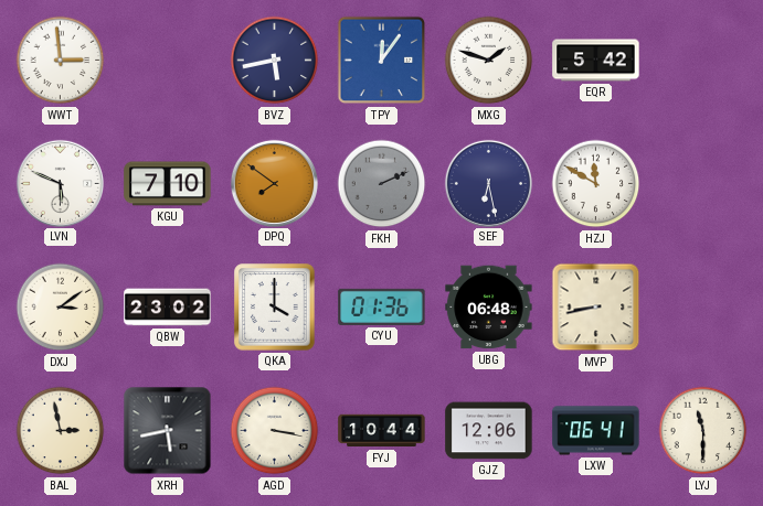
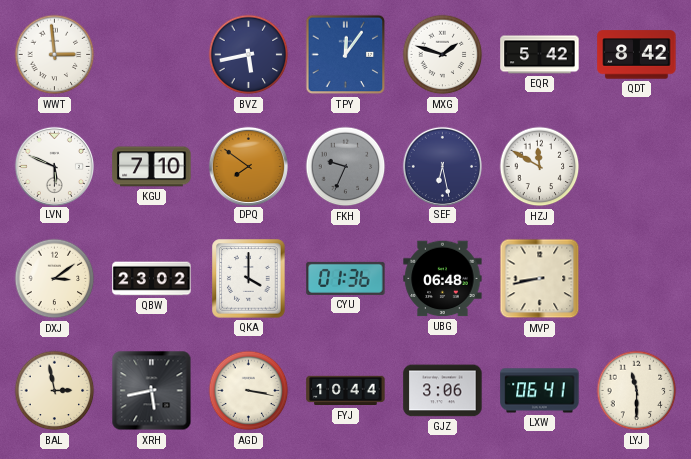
QDT: none -> 8:42 (637, 55)
FKH: 2:11 -> 9:34 (346, 167)
GJZ: 12:06 -> 3:06 (443, 391)
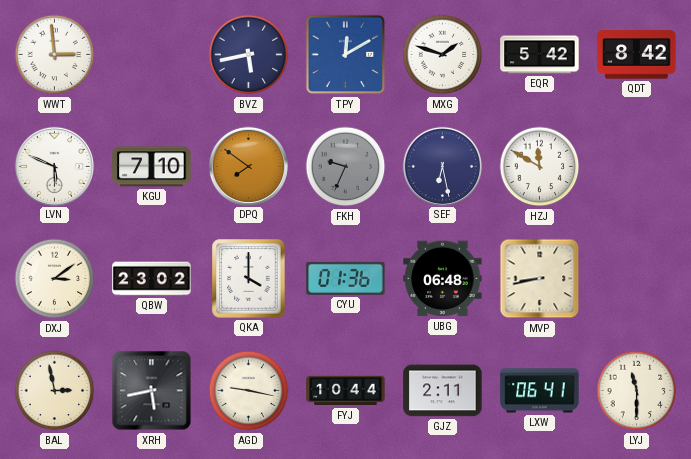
TPY: 12:06 -> 12:10 (346, 55)
AGD: 3:17 -> 9:17 (249, 391)
GJZ: 3:06 -> 2:11 (443, 391)
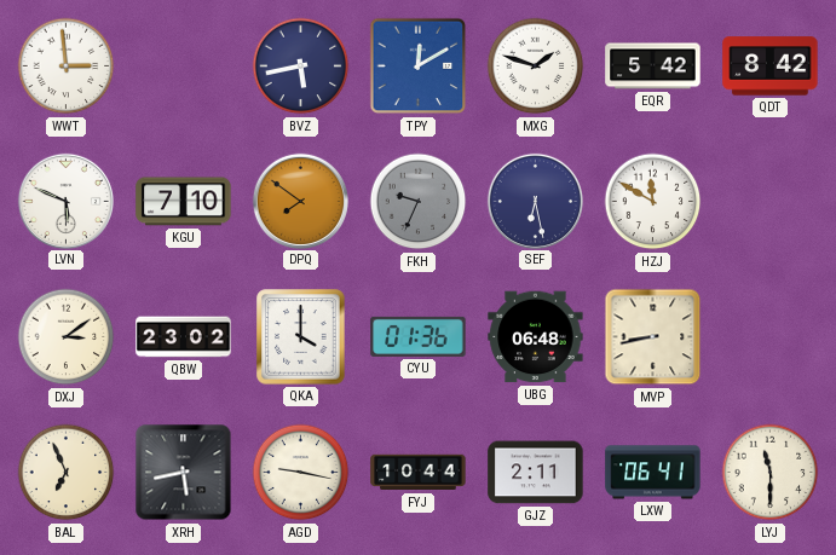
BAL: 2:58 -> 6:56 (67, 473)
